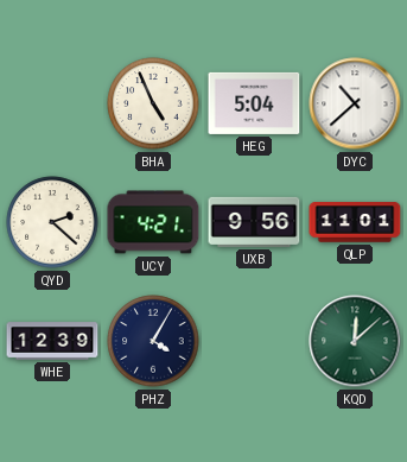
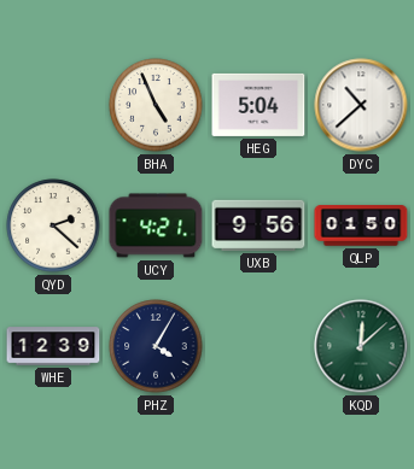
QLP: 11:01 -> 01:50 (361, 225)
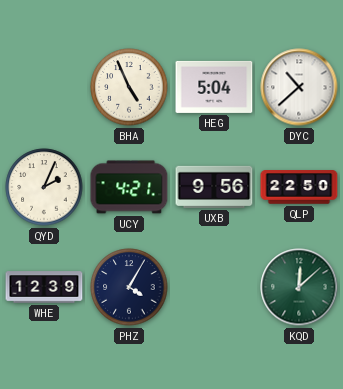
QYD: 2:22 -> 2:04 (44, 187)
QLP: 01:50 -> 22:50 (299, 187)
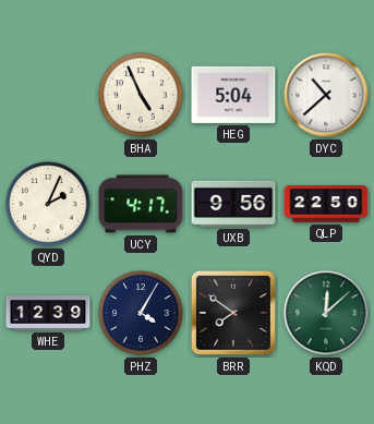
UCY: 4:21 -> 4:17 (141, 204)
BRR: none -> 7:51 (233, 313)
